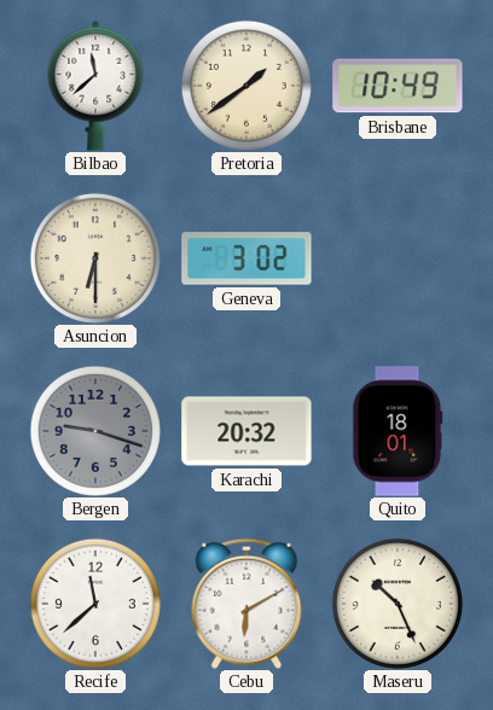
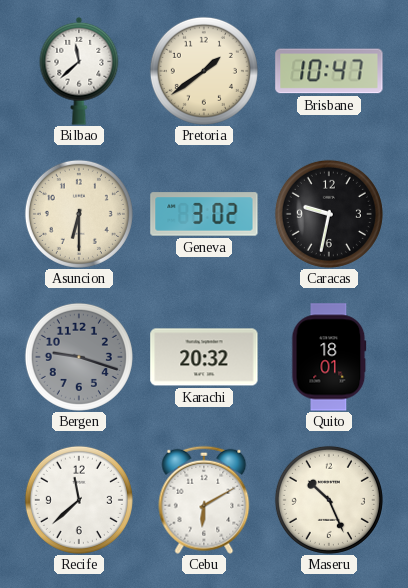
Brisbane: 10:49 -> 10:47 (329, 71)
Caracas: none -> 9:32 (329, 214)
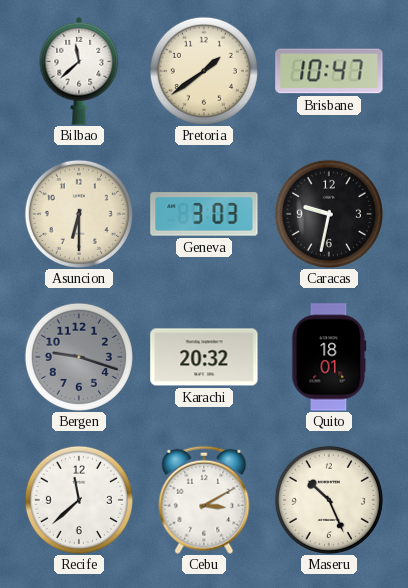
Geneva: 3:02 -> 3:03 (204, 214)
Cebu: 6:10 -> 3:10 (204, 500)
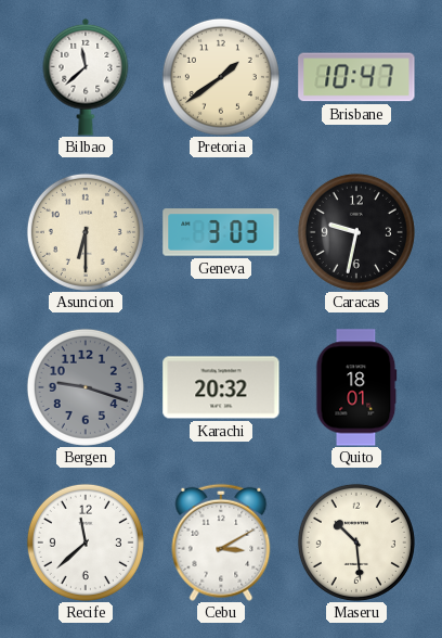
Maseru: 10:26 -> 10:29 (356, 543)
